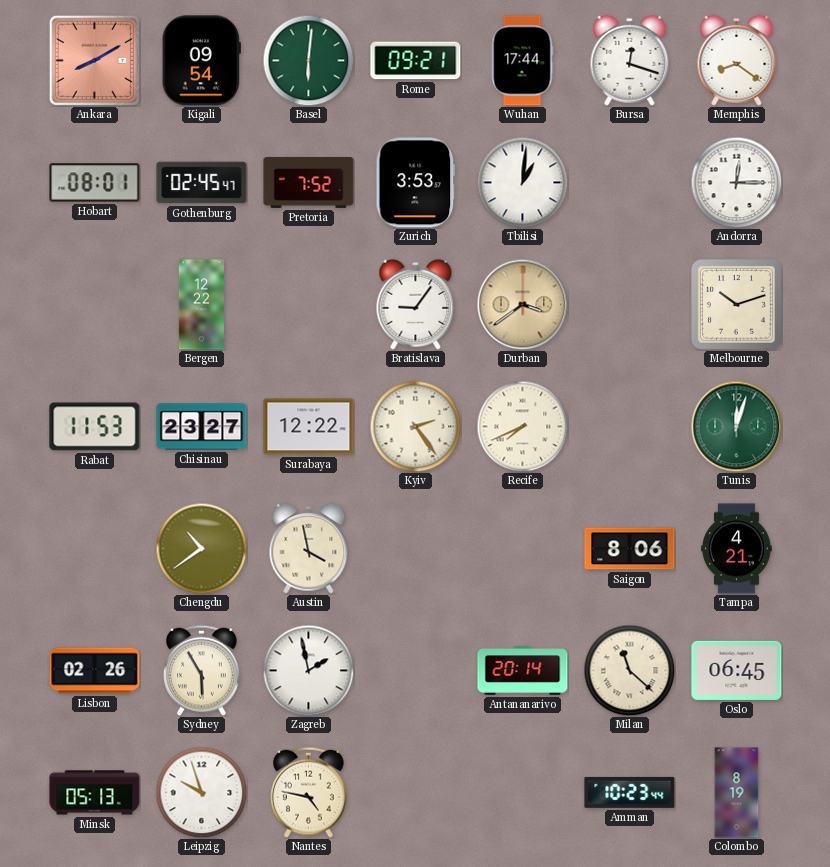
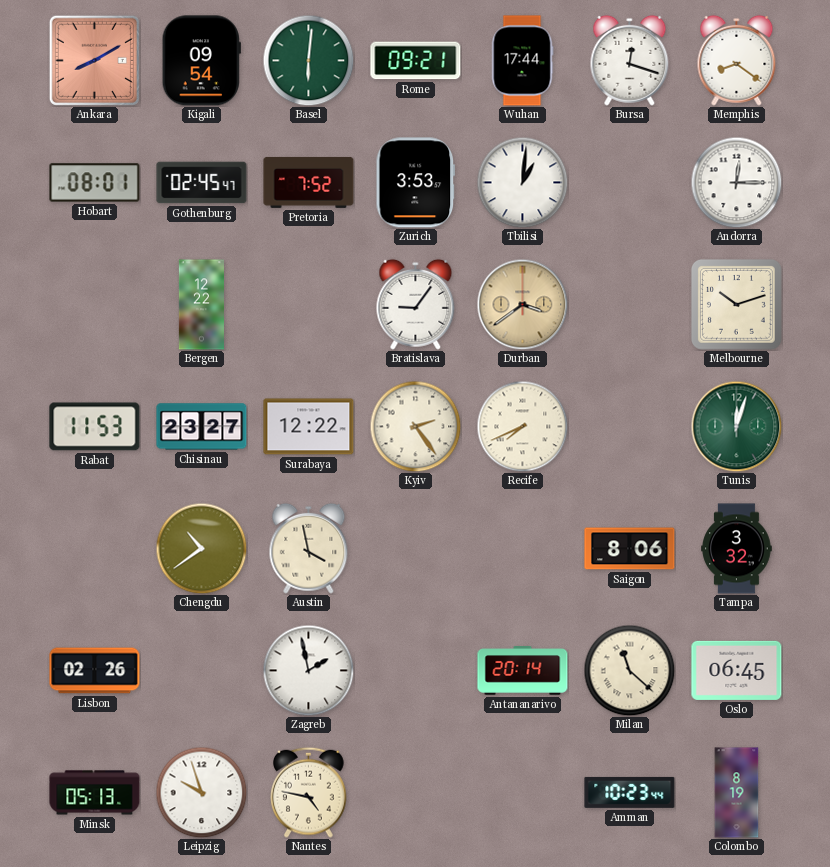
Tampa: 4:21 -> 3:32 (737, 549)
Sydney: 5:55 -> none (202, 670)
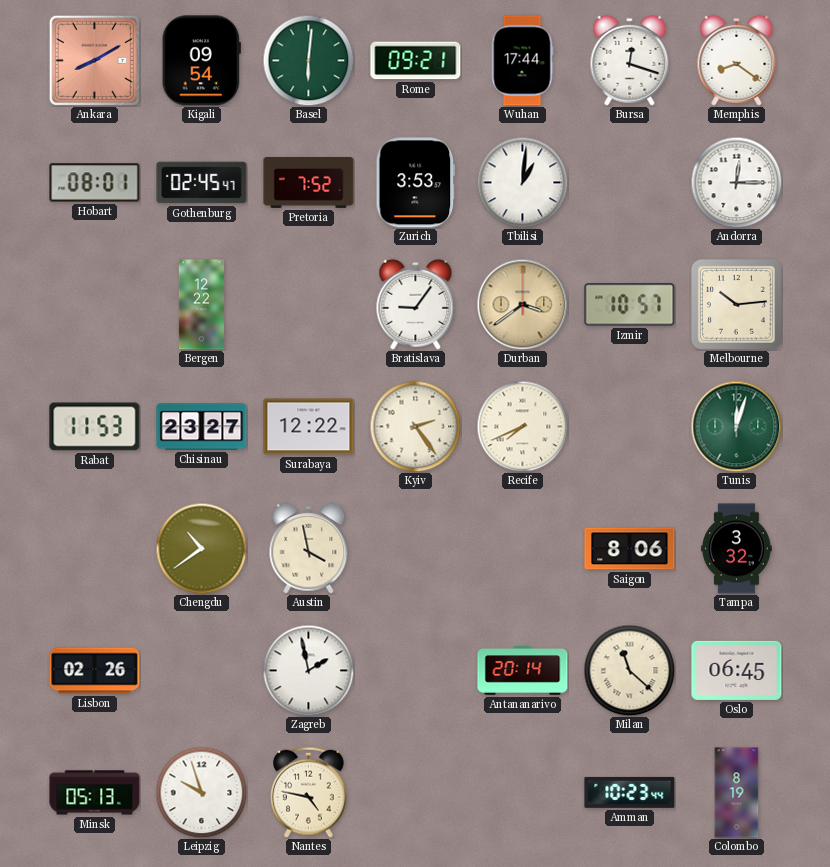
Izmir: none -> 10:57 (630, 305)
Melbourne: 10:12 -> 10:14 (736, 304)
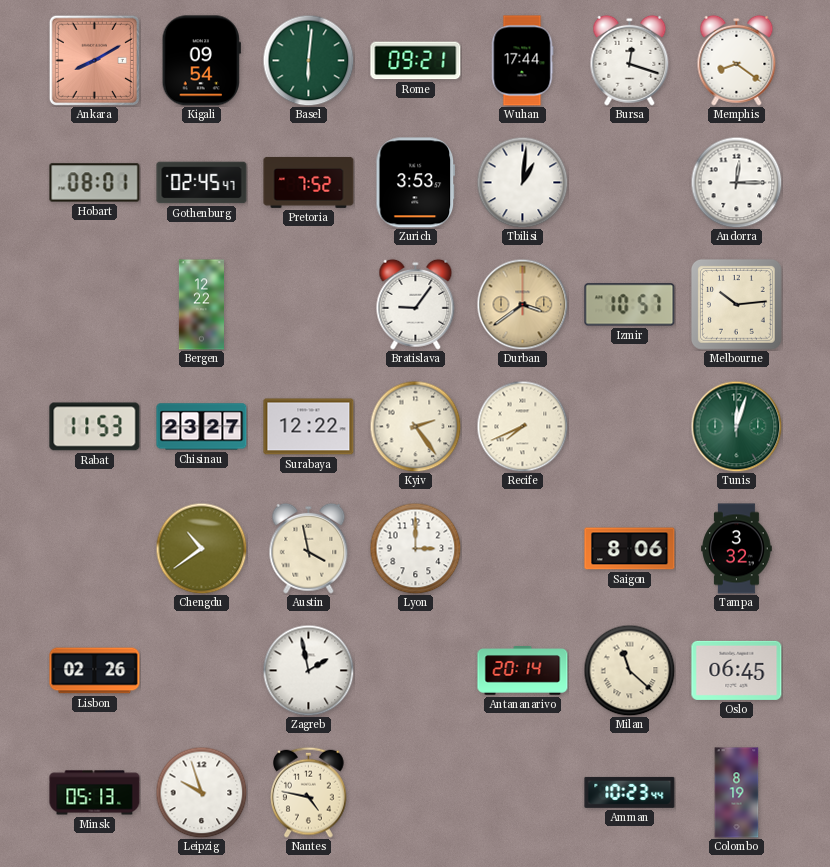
Lyon: none -> 3:00 (415, 548)
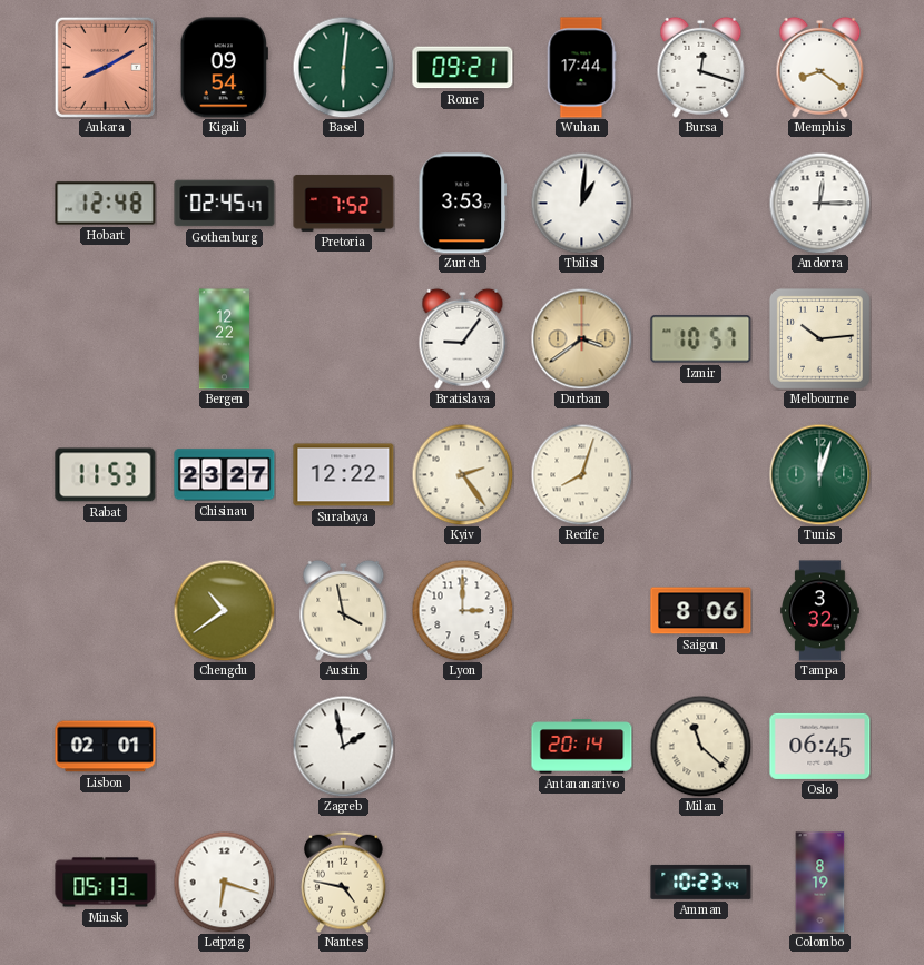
Hobart: 08:01 -> 12:48 (106, 204)
Recife: 7:41 -> 8:03 (581, 474)
Lisbon: 02:26 -> 02:01 (106, 747)
Leipzig: 9:57 -> 6:18 (224, 882)
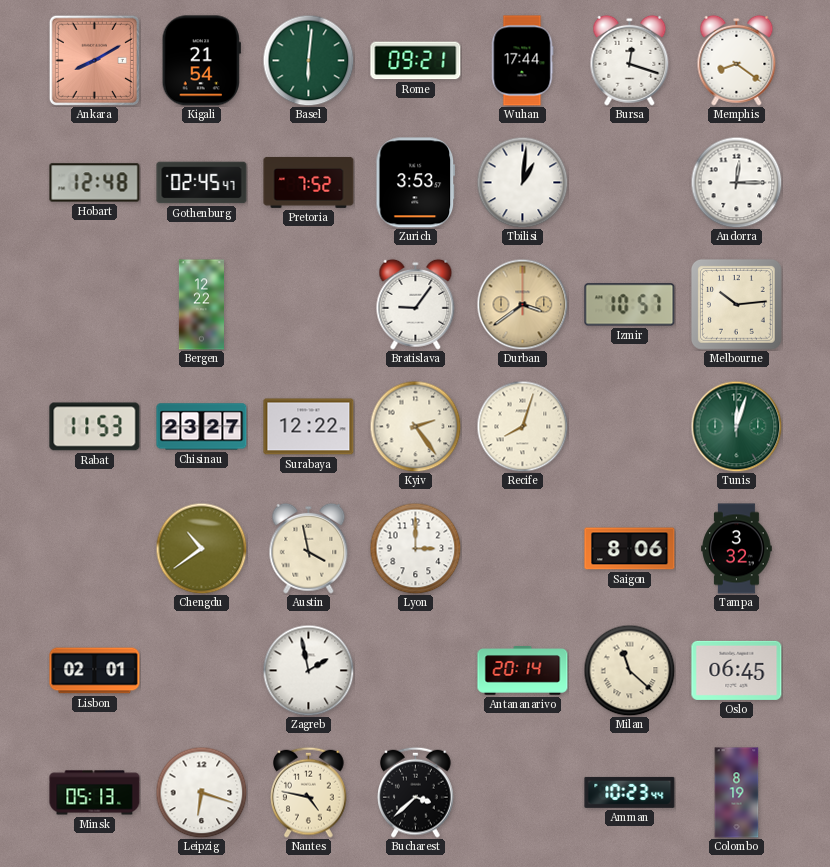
Kigali: 09:54 -> 21:54 (201, 61)
Bucharest: none -> 3:38 (416, 792)
